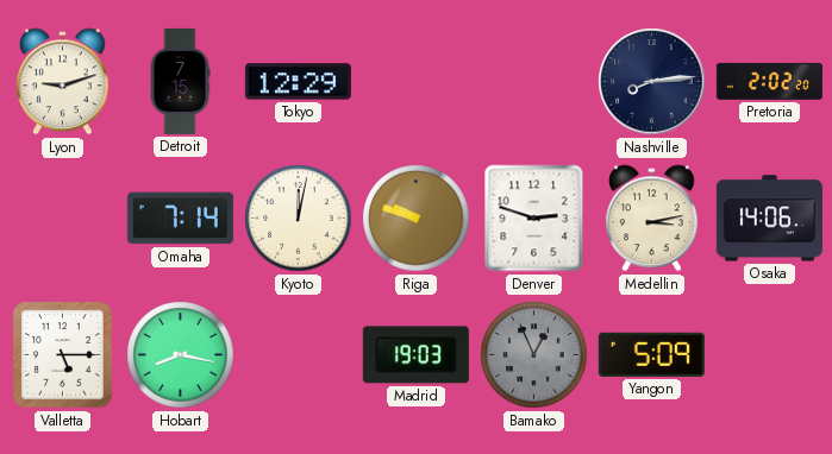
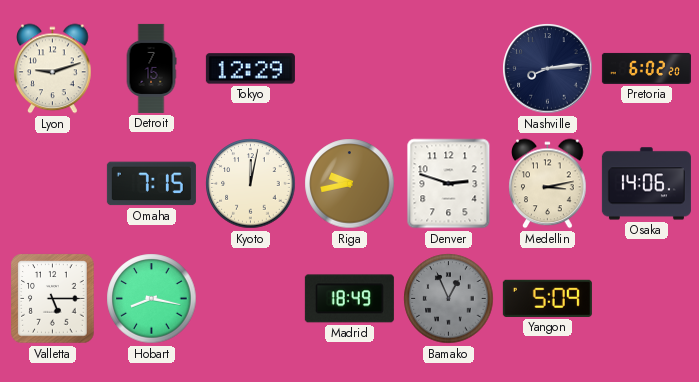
Pretoria: 2:02 -> 6:02 (646, 68)
Omaha: 7:14 -> 7:15 (151, 184)
Riga: 9:48 -> 9:43 (350, 184)
Madrid: 19:03 -> 18:49 (349, 299)
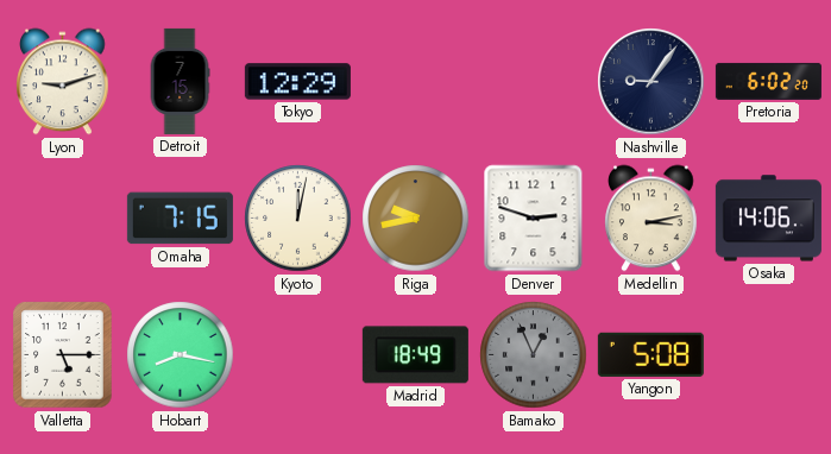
Nashville: 8:14 -> 9:06 (651, 82)
Yangon: 5:09 -> 5:08 (650, 354)
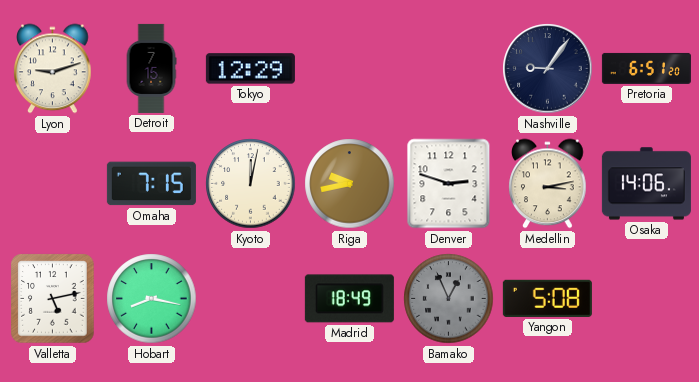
Pretoria: 6:02 -> 6:51 (646, 68)
Valletta: 5:15 -> 5:13 (53, 299)
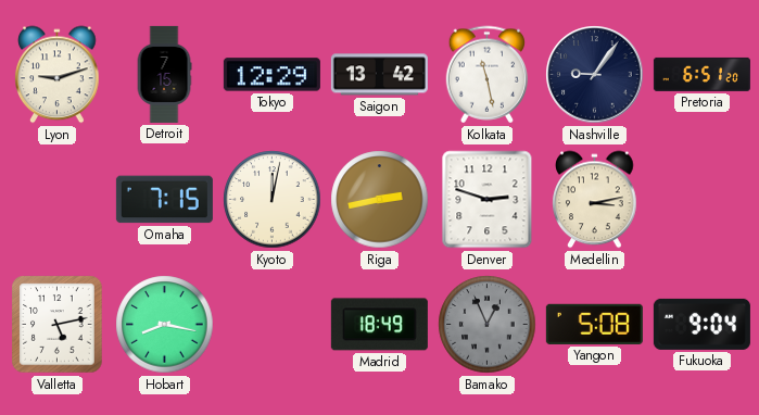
Saigon: none -> 13:42 (379, 75)
Kolkata: none -> 11:28 (488, 75)
Riga: 9:43 -> 2:43 (380, 200)
Osaka: 14:06 -> none (646, 184)
Fukuoka: none -> 9:04 (701, 324)
